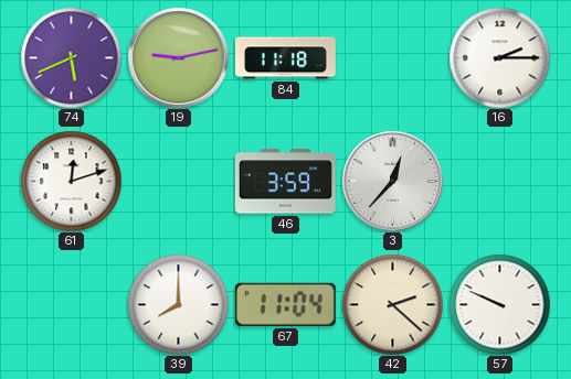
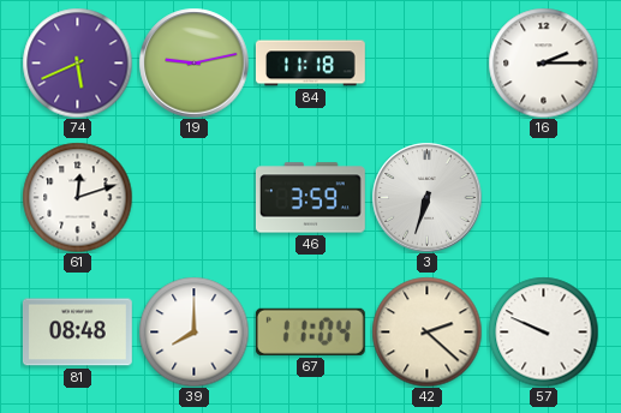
3: 12:37 -> 6:33 (426, 197)
81: none -> 08:48 (77, 333)
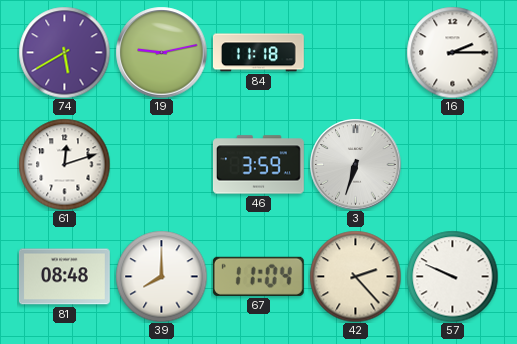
74: 5:41 -> 5:40 (64, 52)
42: 2:22 -> 2:23 (355, 276)
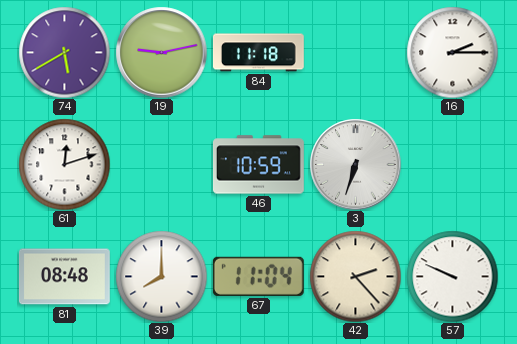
46: 3:59 -> 10:59 (258, 165)
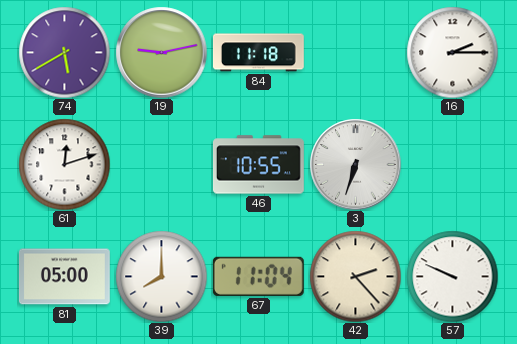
46: 10:59 -> 10:55 (258, 165)
81: 08:48 -> 05:00 (64, 277)
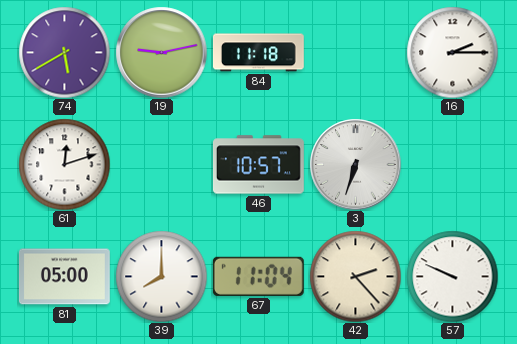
46: 10:55 -> 10:57 (258, 165)
